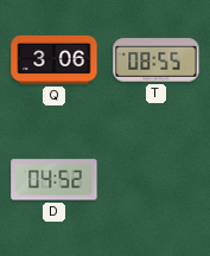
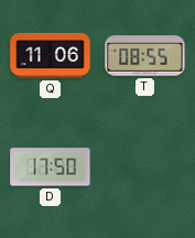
Q: 3:06 -> 11:06 (51, 55)
D: 04:52 -> 17:50 (51, 167)
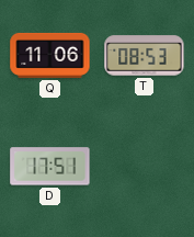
T: 08:55 -> 08:53 (145, 56)
D: 17:50 -> 17:51 (50, 167)
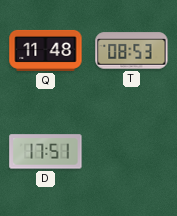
Q: 11:06 -> 11:48 (46, 50)
